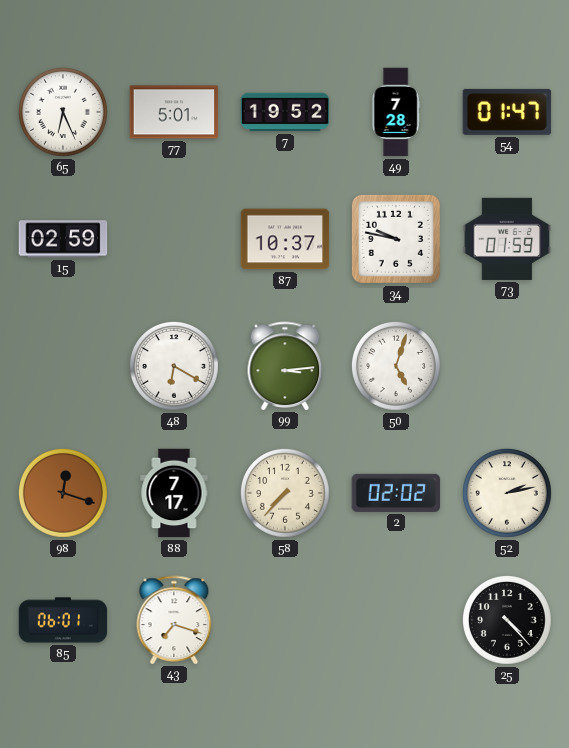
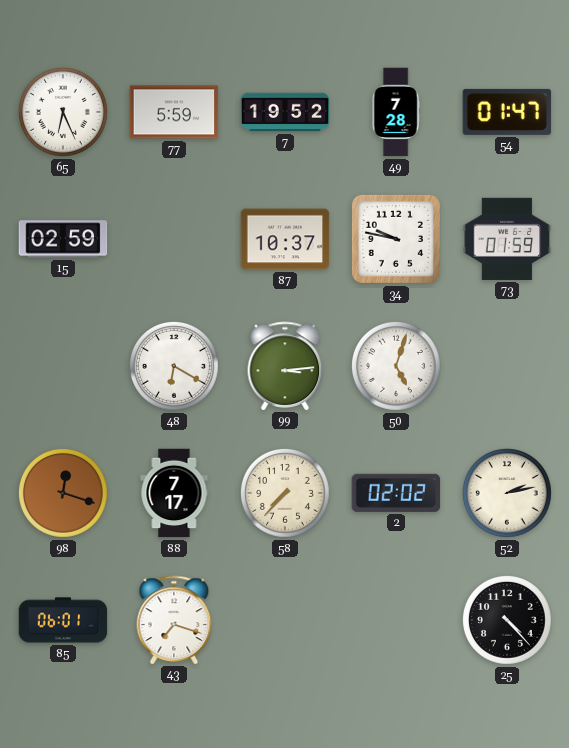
77: 5:01 -> 5:59 (174, 112)
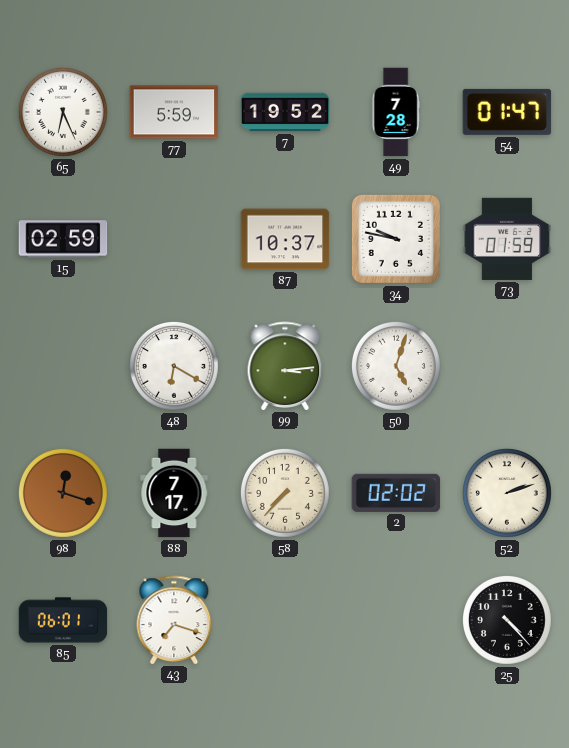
52: 2:13 -> 2:12 (507, 493)
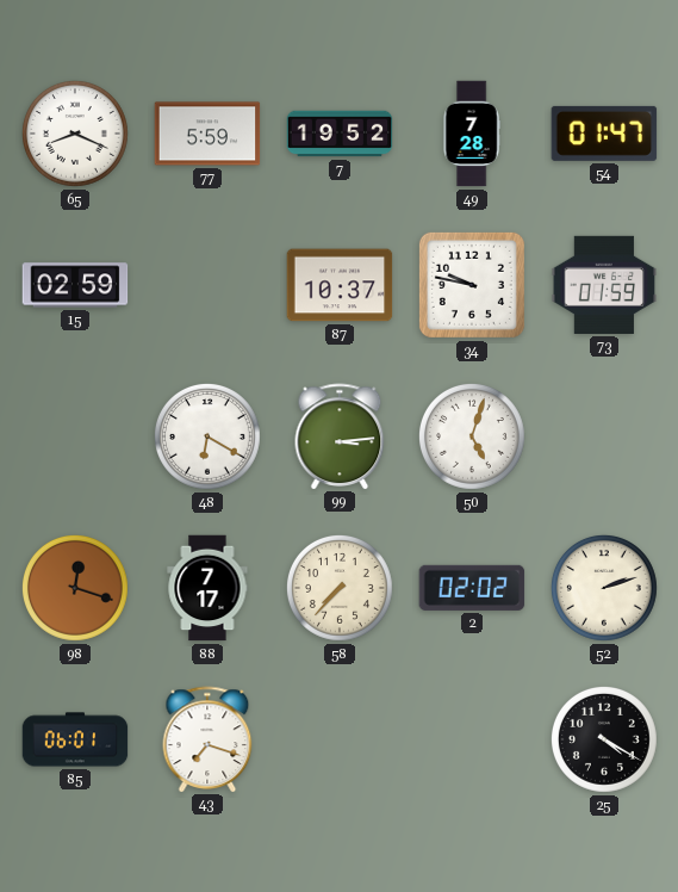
65: 6:26 -> 8:19 (75, 134)
25: 4:23 -> 4:20 (604, 739)
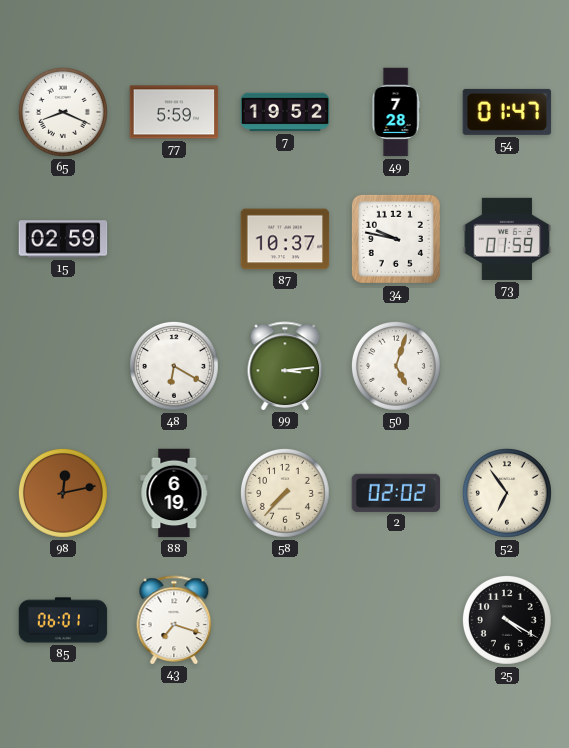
98: 12:18 -> 12:13 (63, 493)
88: 7:17 -> 6:19 (174, 493)
52: 2:12 -> 6:54 (507, 493)
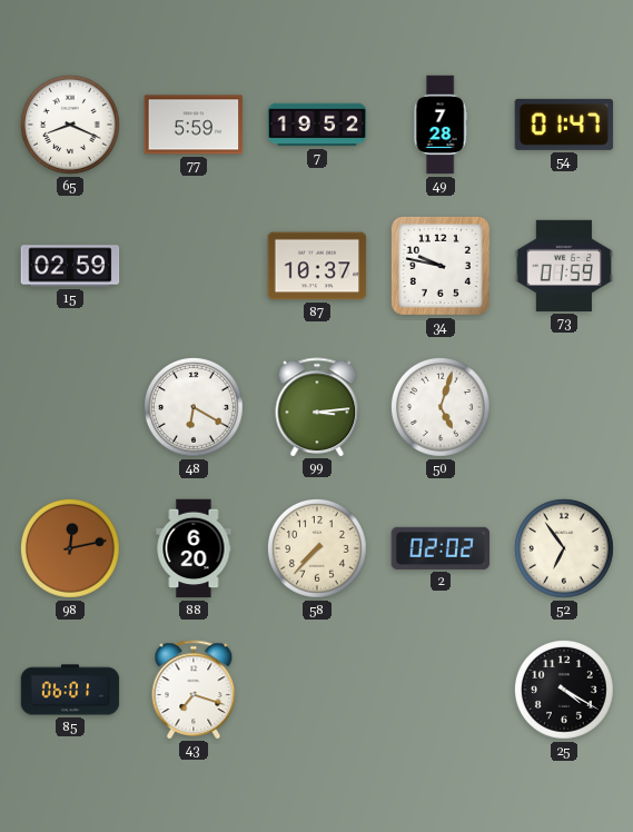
88: 6:19 -> 6:20 (194, 548)
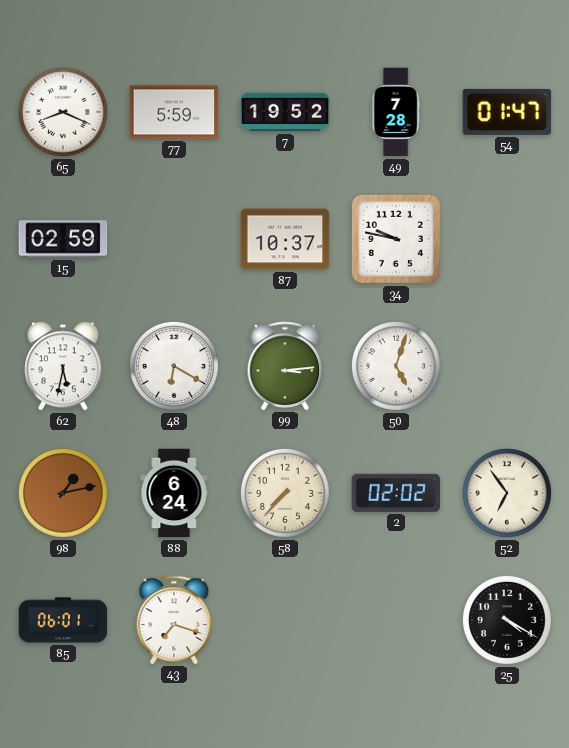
73: 01:59 -> none (564, 266)
62: none -> 5:32 (64, 366)
98: 12:13 -> 1:13 (63, 493)
88: 6:20 -> 6:24 (174, 493)
